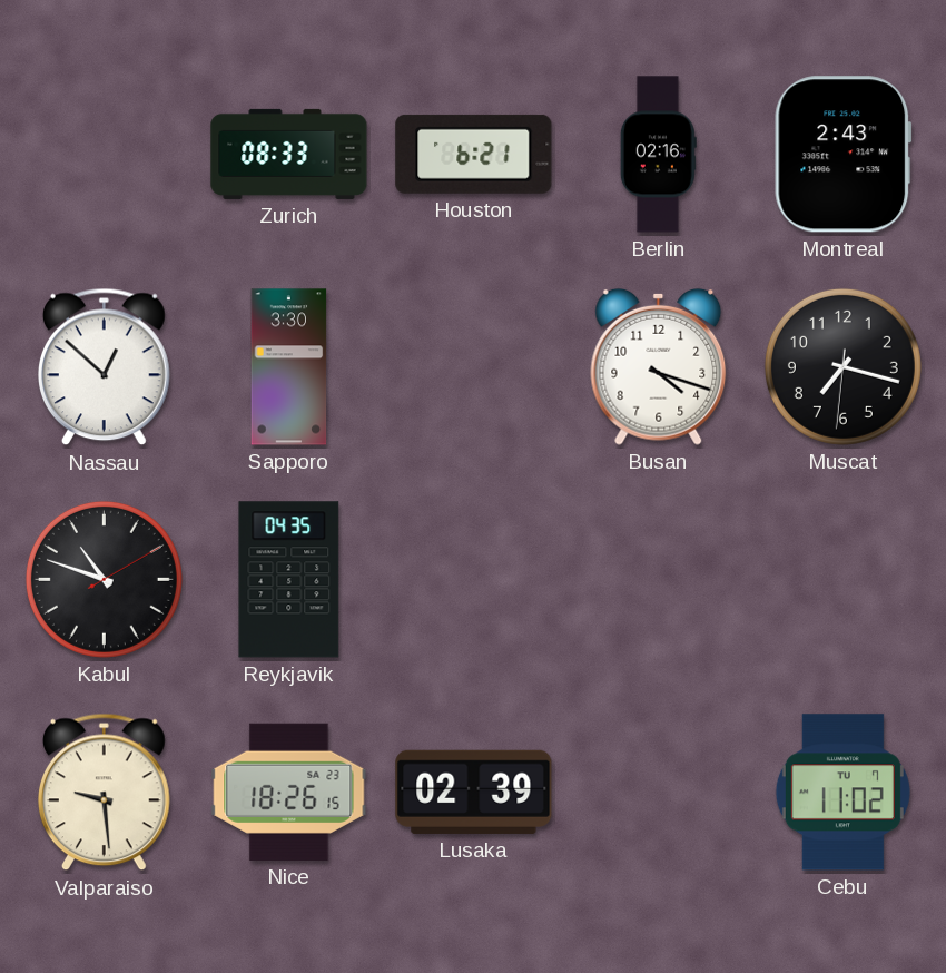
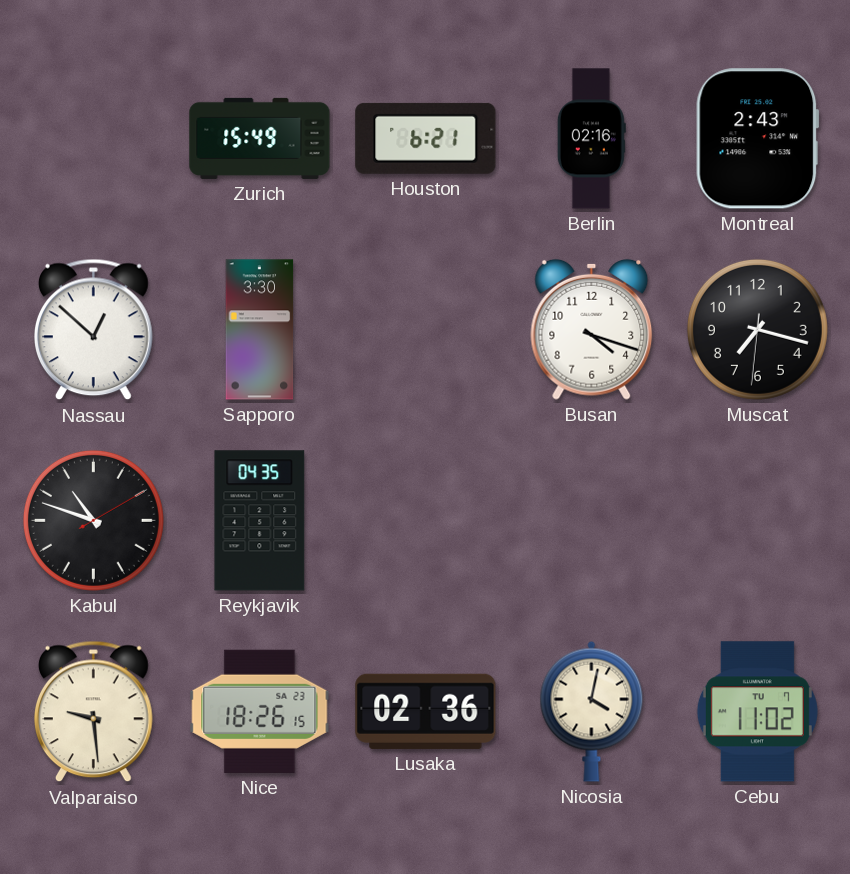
Zurich: 08:33 -> 15:49 (260, 138)
Lusaka: 02:39 -> 02:36 (426, 711)
Nicosia: none -> 4:02 (592, 711)
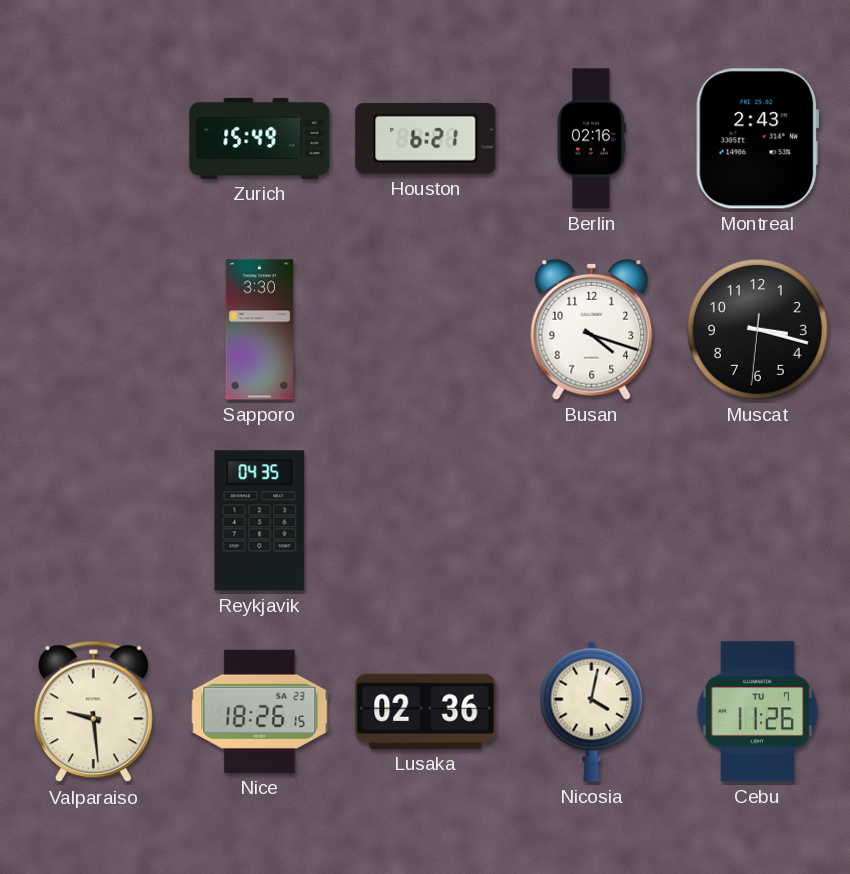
Nassau: 12:52 -> none (94, 330)
Muscat: 7:17 -> 3:17 (757, 329)
Kabul: 10:48 -> none (93, 520)
Cebu: 11:02 -> 11:26 (757, 712)
